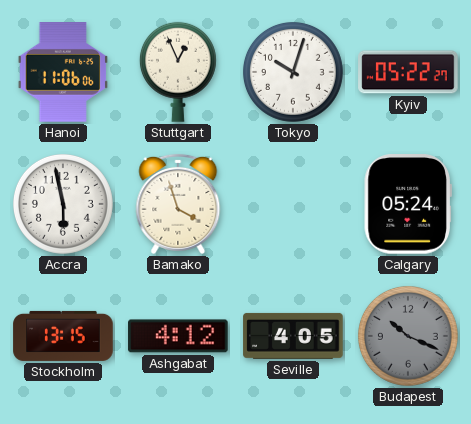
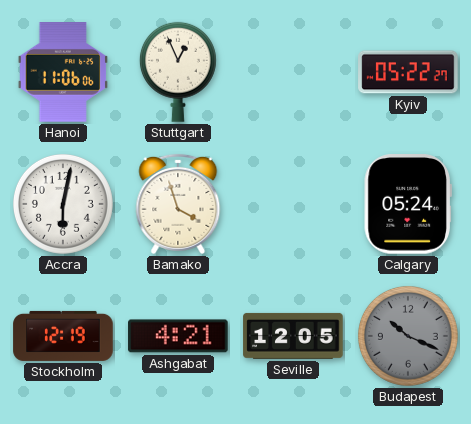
Tokyo: 10:03 -> none (293, 72)
Accra: 5:58 -> 6:02 (63, 204)
Stockholm: 13:15 -> 12:19 (63, 336)
Ashgabat: 4:12 -> 4:21 (178, 336)
Seville: 4:05 -> 12:05 (293, 336)
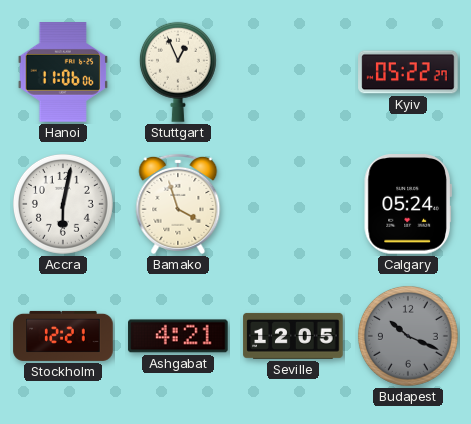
Stockholm: 12:19 -> 12:21 (63, 336)
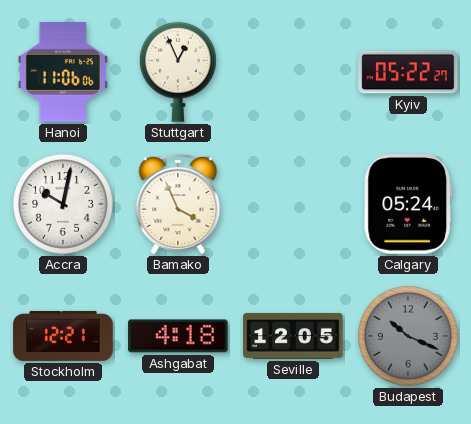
Accra: 6:02 -> 10:02 (63, 204)
Bamako: 3:57 -> 3:56 (178, 204)
Ashgabat: 4:21 -> 4:18 (178, 336)
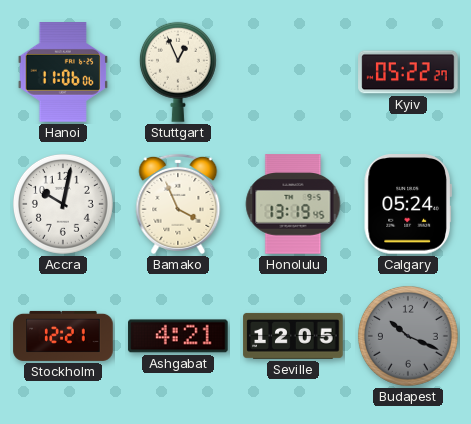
Honolulu: none -> 13:19 (293, 204)
Ashgabat: 4:18 -> 4:21 (178, 336)
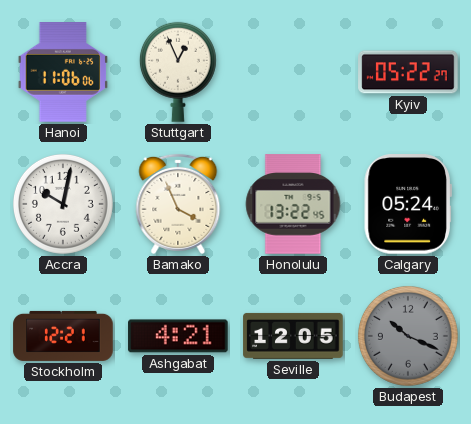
Honolulu: 13:19 -> 13:22 (293, 204)
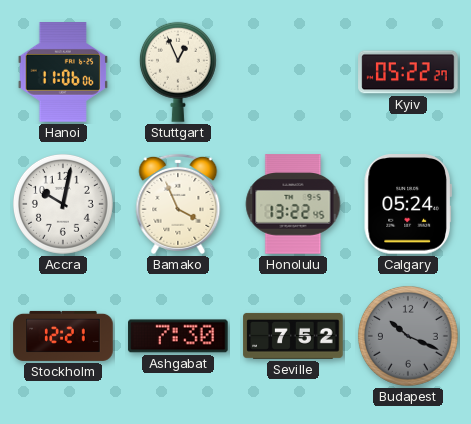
Ashgabat: 4:21 -> 7:30 (178, 336)
Seville: 12:05 -> 7:52 (293, 336)
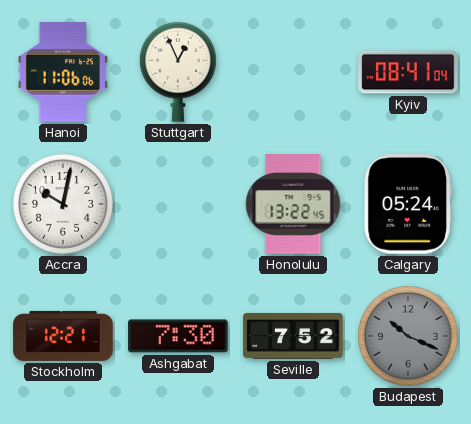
Kyiv: 05:22 -> 08:41 (408, 72)
Bamako: 3:56 -> none (178, 204)
